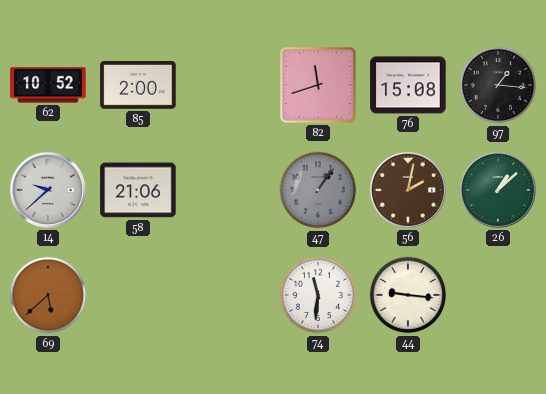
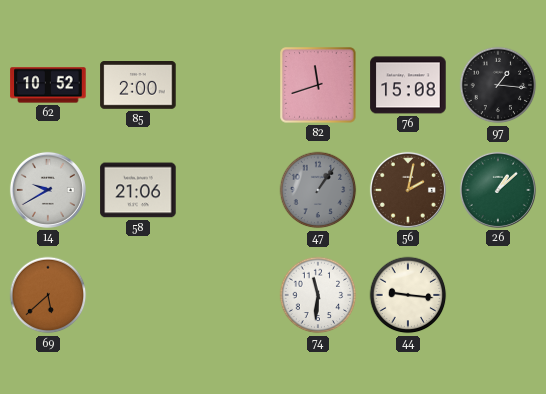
14: 9:38 -> 9:40 (48, 190)
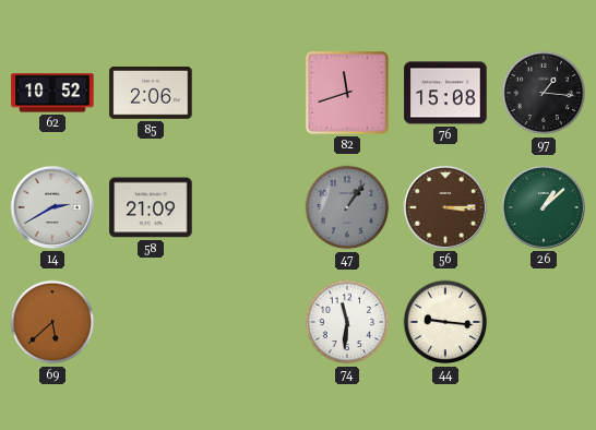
85: 2:00 -> 2:06 (151, 94)
14: 9:40 -> 2:40 (52, 207)
58: 21:06 -> 21:09 (151, 207)
56: 2:02 -> 3:15 (445, 207)
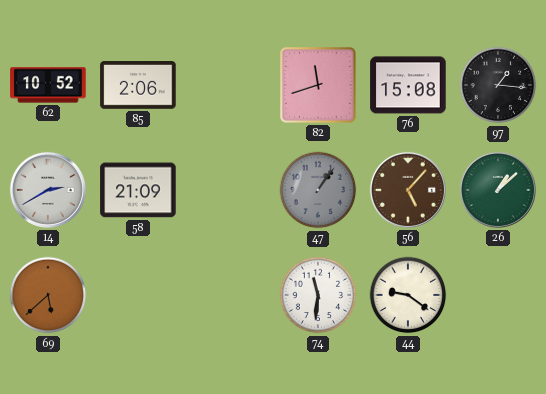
56: 3:15 -> 5:07 (408, 190)
44: 9:16 -> 9:21 (408, 295)
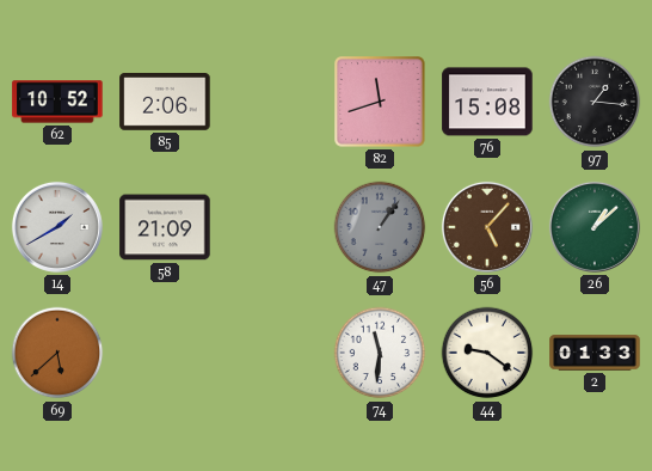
14: 2:40 -> 1:40 (57, 227)
2: none -> 01:33 (595, 353)
